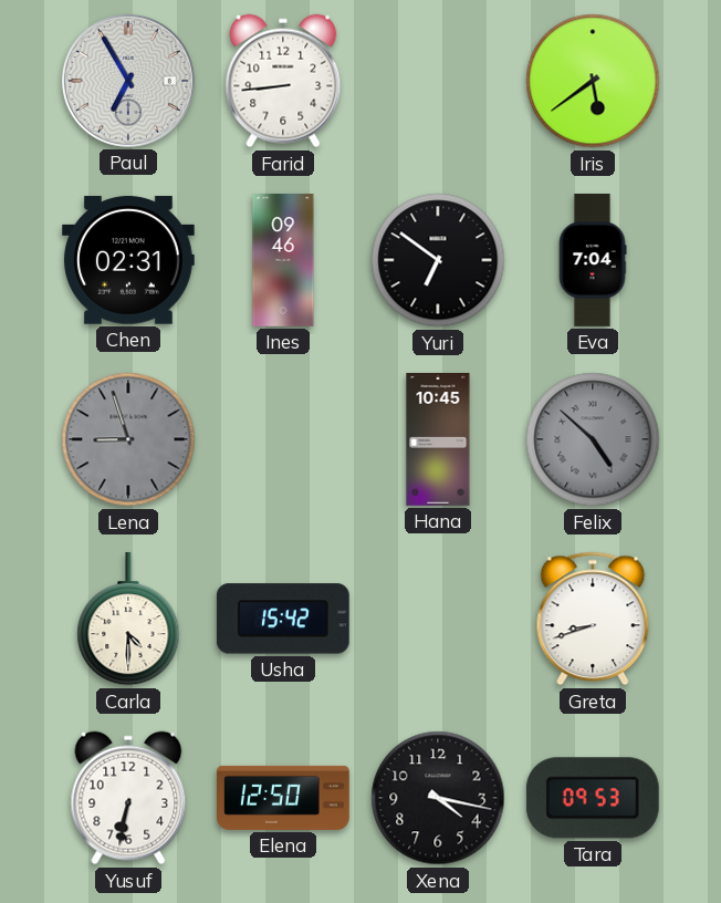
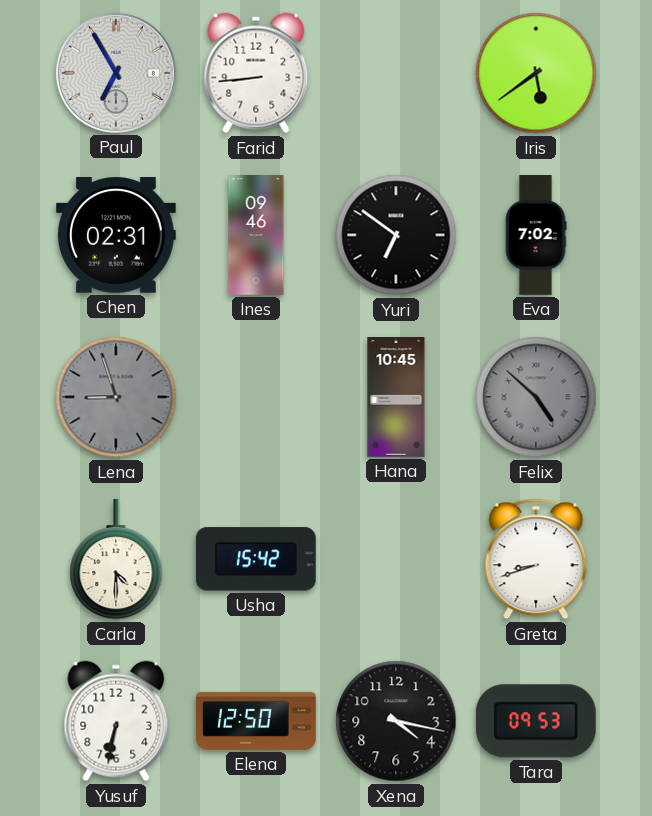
Eva: 7:04 -> 7:02 (536, 235)
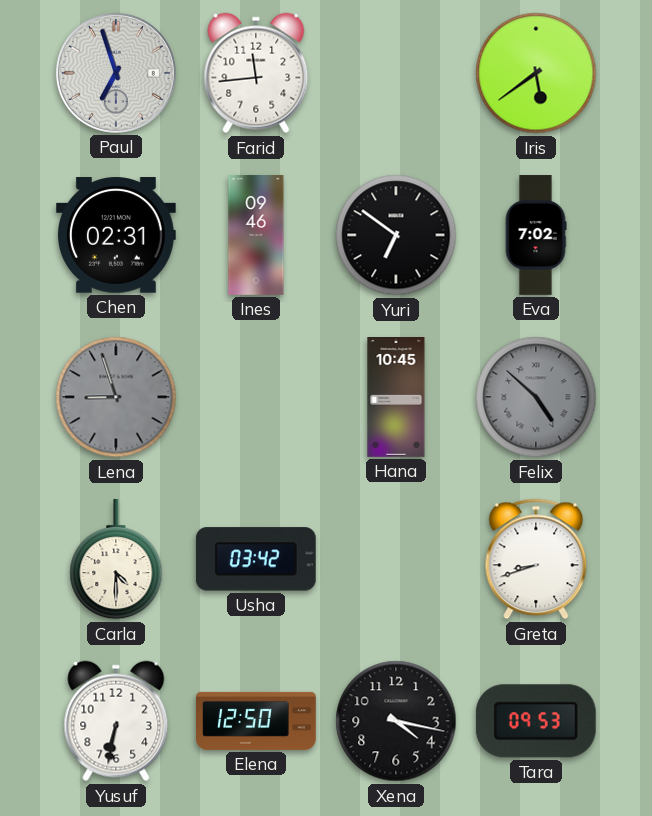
Paul: 6:55 -> 6:57 (116, 73)
Farid: 8:44 -> 11:44 (256, 73)
Usha: 15:42 -> 03:42 (256, 559)
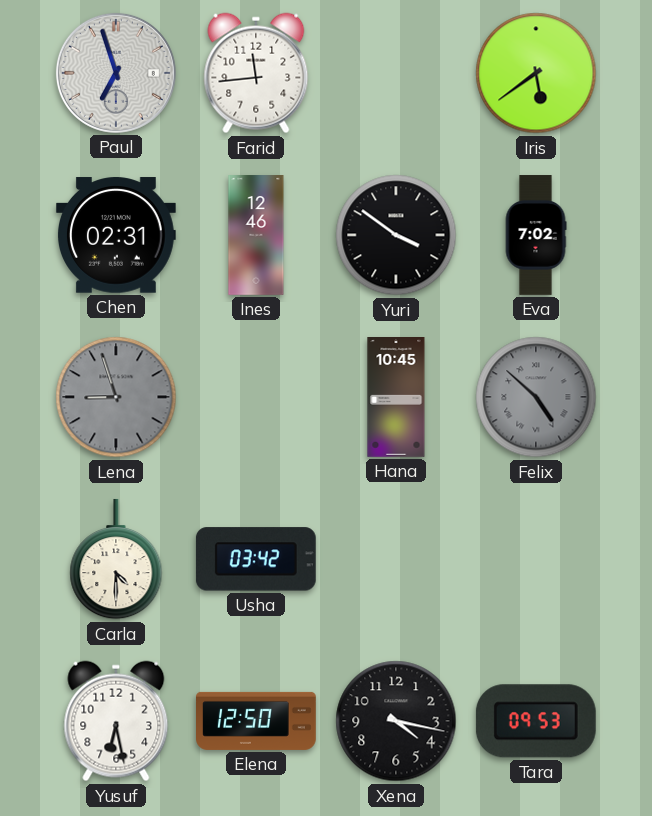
Ines: 09:46 -> 12:46 (256, 235)
Yuri: 6:51 -> 3:51 (396, 235)
Greta: 8:42 -> none (536, 559)
Yusuf: 6:32 -> 6:28 (116, 721)
